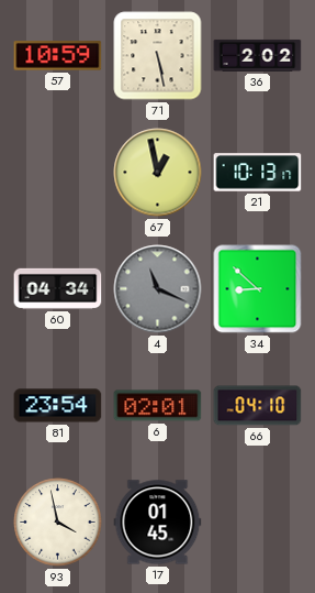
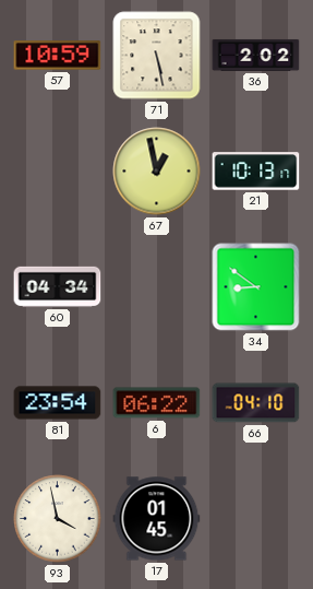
4: 11:19 -> none (158, 289)
34: 8:52 -> 8:51 (256, 287)
6: 02:01 -> 06:22 (157, 403)
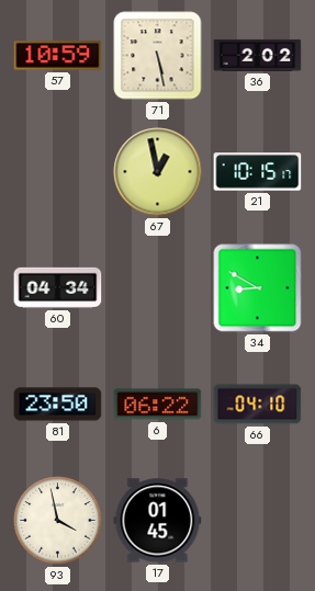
21: 10:13 -> 10:15 (258, 172)
34: 8:51 -> 8:50 (258, 288)
81: 23:54 -> 23:50 (58, 405)
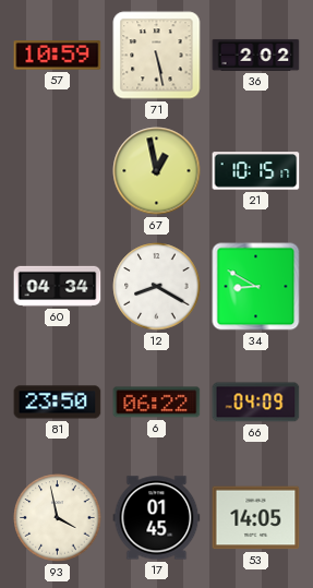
12: none -> 8:20 (157, 287)
66: 04:10 -> 04:09 (256, 403)
53: none -> 14:05 (256, 518)
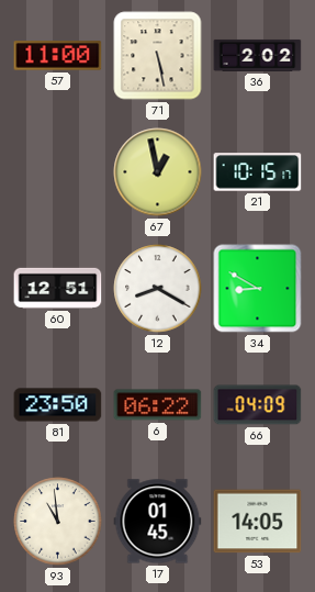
57: 10:59 -> 11:00 (58, 56)
60: 04:34 -> 12:51 (58, 288)
93: 3:58 -> 10:59 (58, 522)
